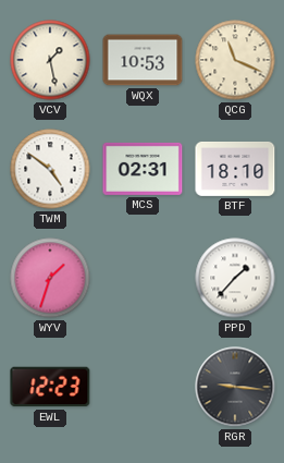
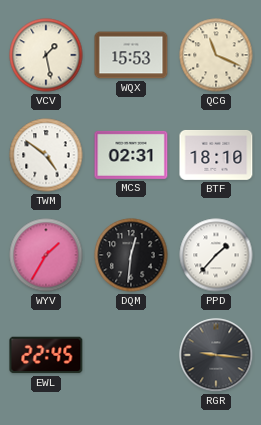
WQX: 10:53 -> 15:53 (131, 55)
WYV: 1:33 -> 1:35 (46, 255)
DQM: none -> 12:31 (131, 255)
EWL: 12:23 -> 22:45 (46, 355)
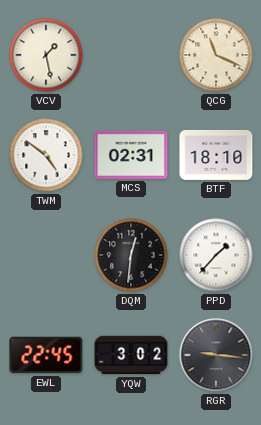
WQX: 15:53 -> none (131, 55)
WYV: 1:35 -> none (46, 255)
YQW: none -> 3:02 (131, 355)
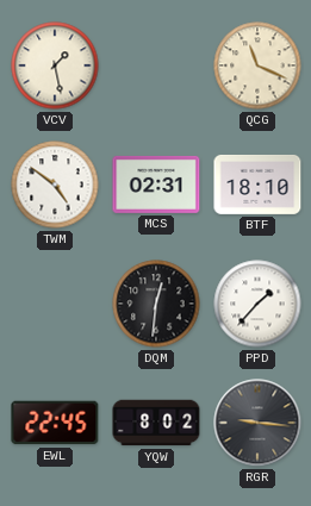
YQW: 3:02 -> 8:02 (156, 423)
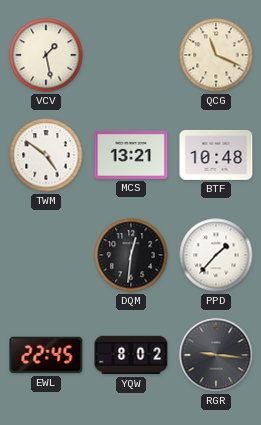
MCS: 02:31 -> 13:21 (131, 155)
BTF: 18:10 -> 10:48 (216, 155)
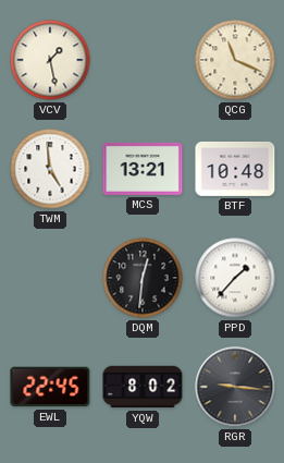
TWM: 4:51 -> 4:59 (50, 169)
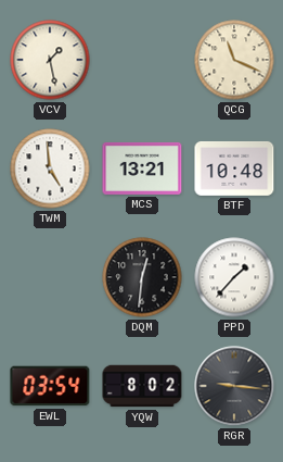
EWL: 22:45 -> 03:54 (50, 386)
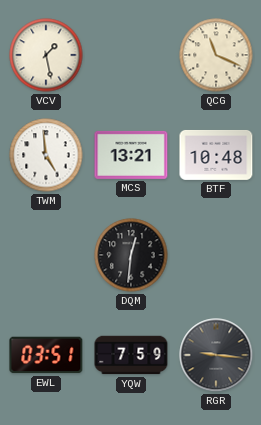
PPD: 1:37 -> none (234, 277)
EWL: 03:54 -> 03:51 (46, 355)
YQW: 8:02 -> 7:59 (131, 355)
